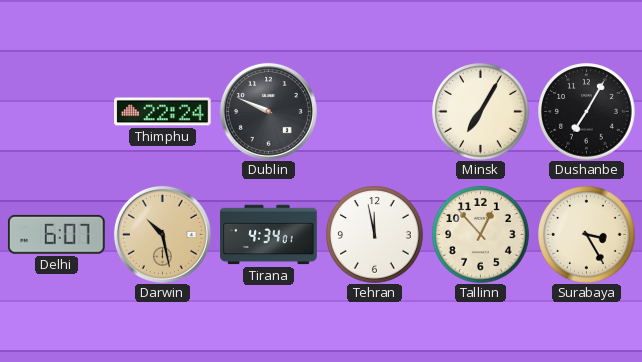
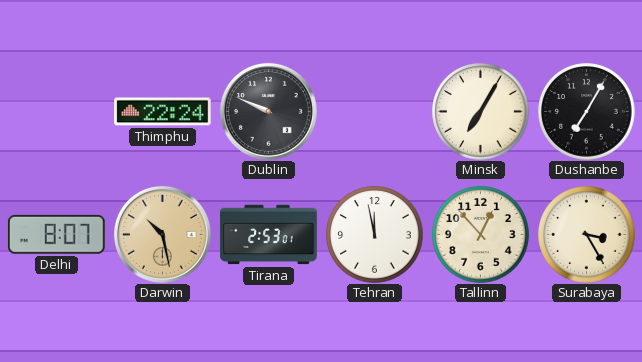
Delhi: 6:07 -> 8:07 (57, 234)
Tirana: 4:34 -> 2:53 (269, 235)
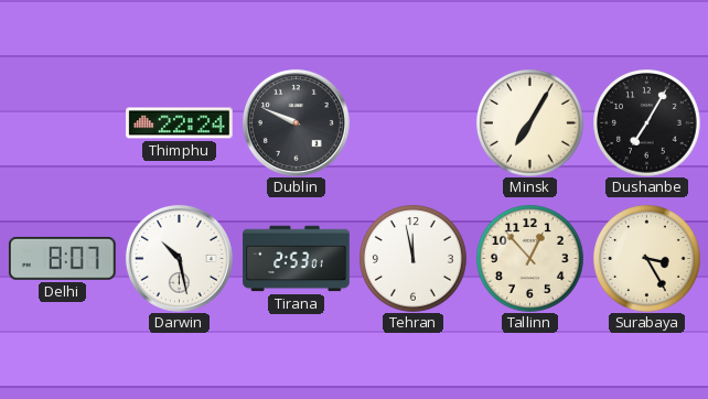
Darwin dial: champagne -> white (179, 258)
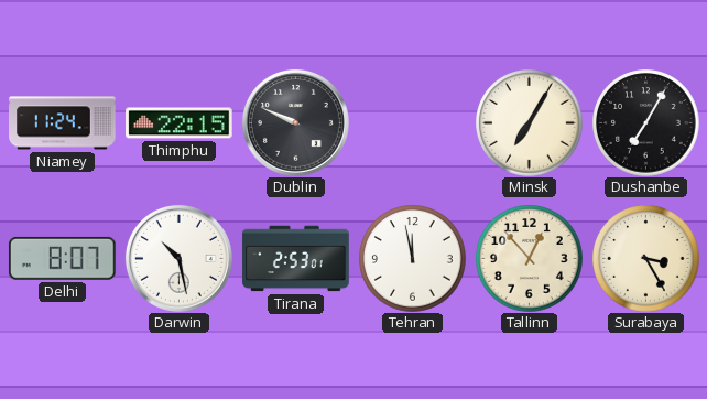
Niamey: none -> 11:24 (63, 123)
Thimphu: 22:24 -> 22:15 (180, 123)
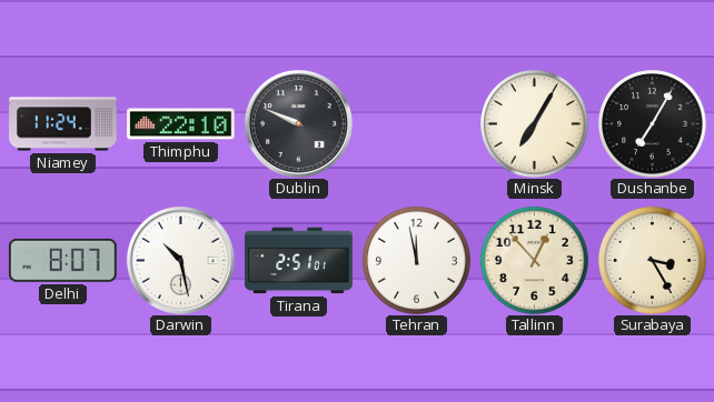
Thimphu: 22:15 -> 22:10 (181, 124)
Tirana: 2:53 -> 2:51 (299, 261)
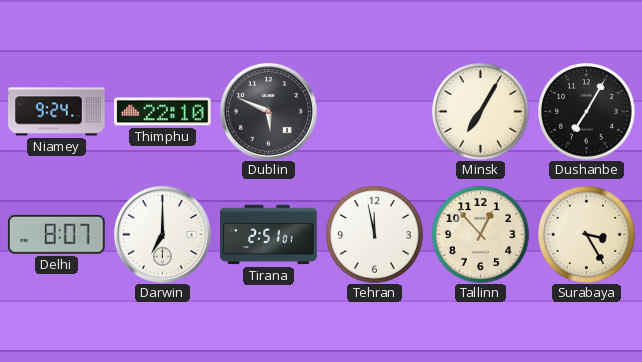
Niamey: 11:24 -> 9:24 (57, 112)
Dublin: 9:49 -> 5:49 (268, 111)
Darwin: 10:28 -> 7:00 (162, 234)
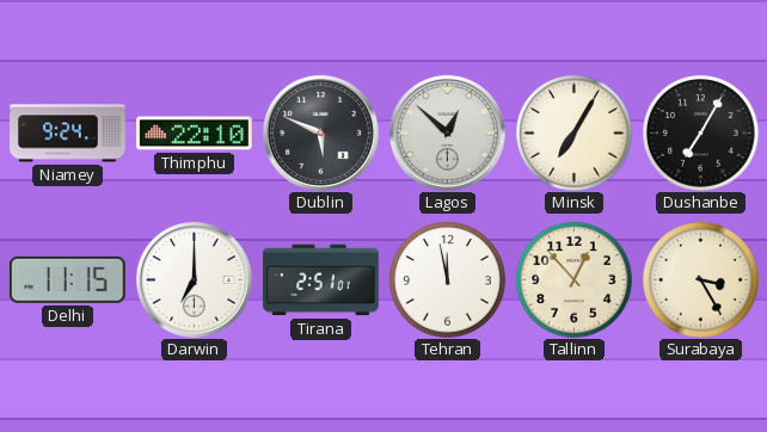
Lagos: none -> 12:52 (447, 132)
Delhi: 8:07 -> 11:15 (68, 279)
